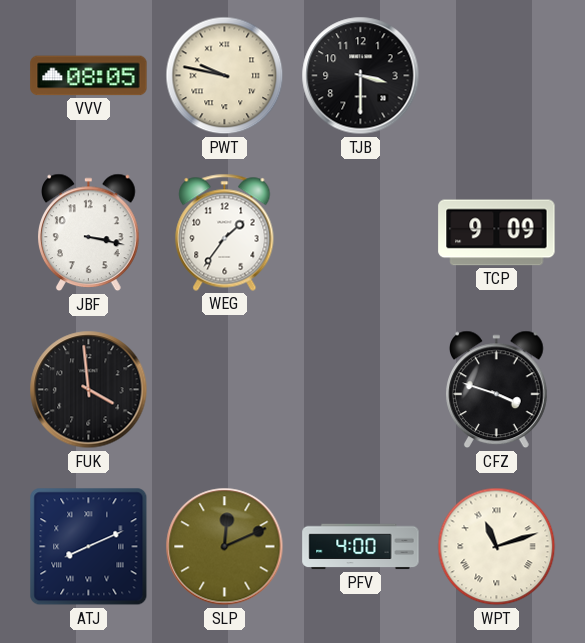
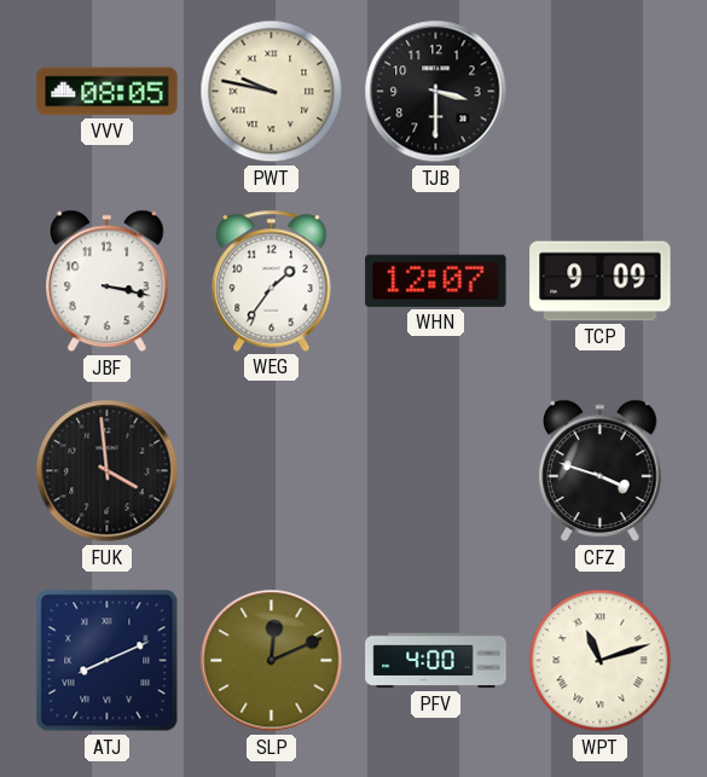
WHN: none -> 12:07 (436, 280)
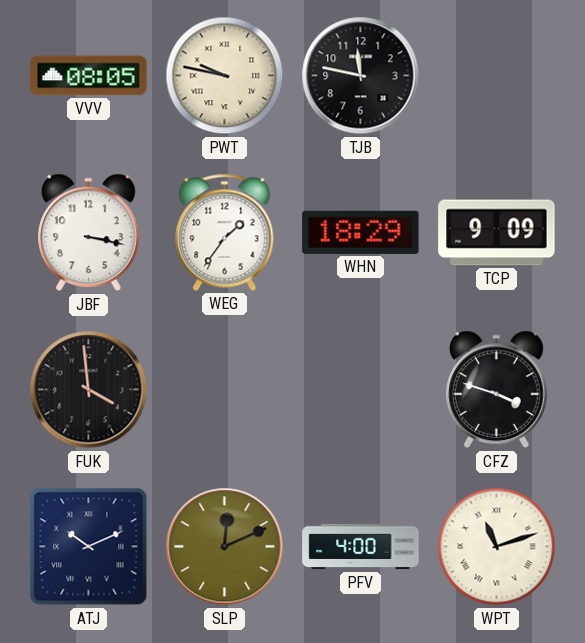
TJB: 3:30 -> 11:47 (361, 76)
WHN: 12:07 -> 18:29 (361, 232)
ATJ: 8:11 -> 10:11 (89, 547)
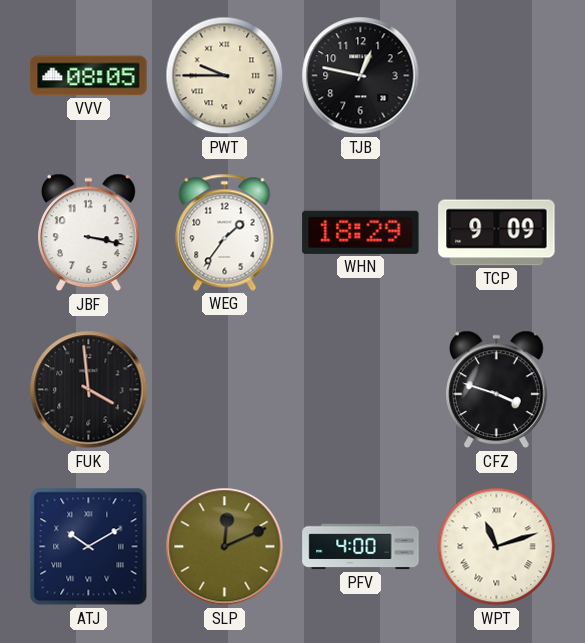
PWT: 9:47 -> 9:45 (225, 76)
TJB: 11:47 -> 12:47 (361, 76)
ATJ: 10:11 -> 10:10 (89, 547)
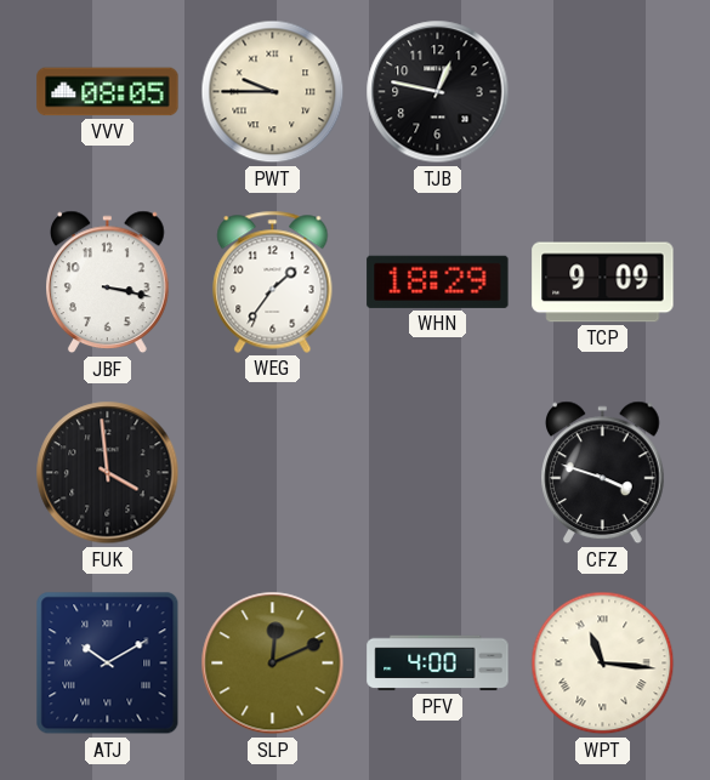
WPT: 11:12 -> 11:16 (603, 664)
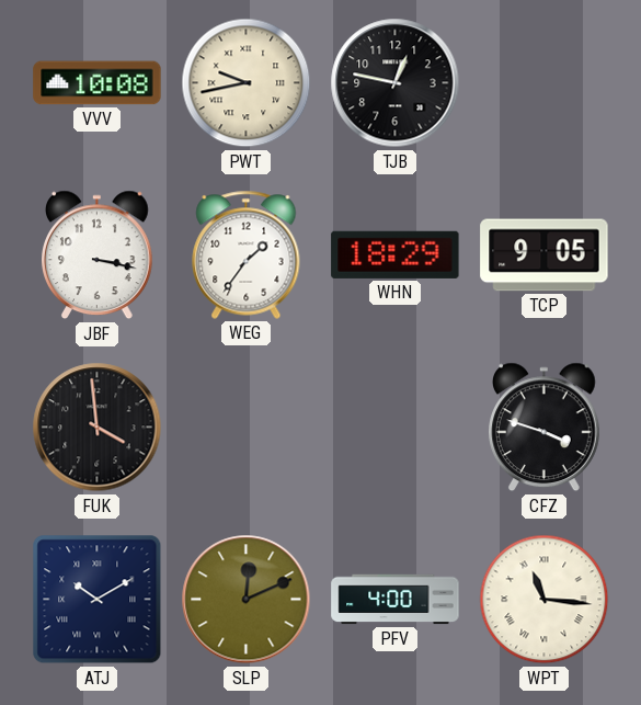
VVV: 08:05 -> 10:08 (98, 83)
PWT: 9:45 -> 9:43 (247, 83)
TCP: 9:09 -> 9:05 (545, 255)
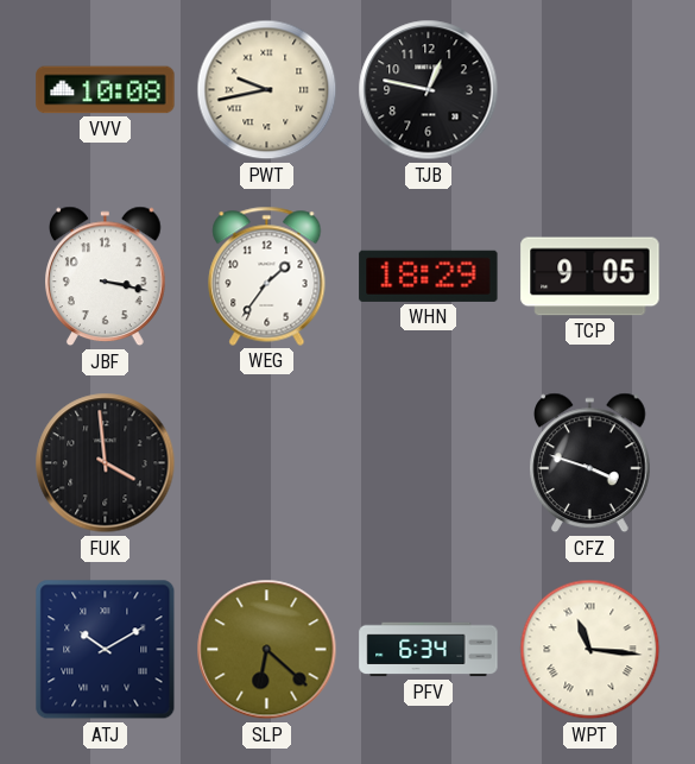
SLP: 12:11 -> 6:22 (267, 650)
PFV: 4:00 -> 6:34 (429, 650)
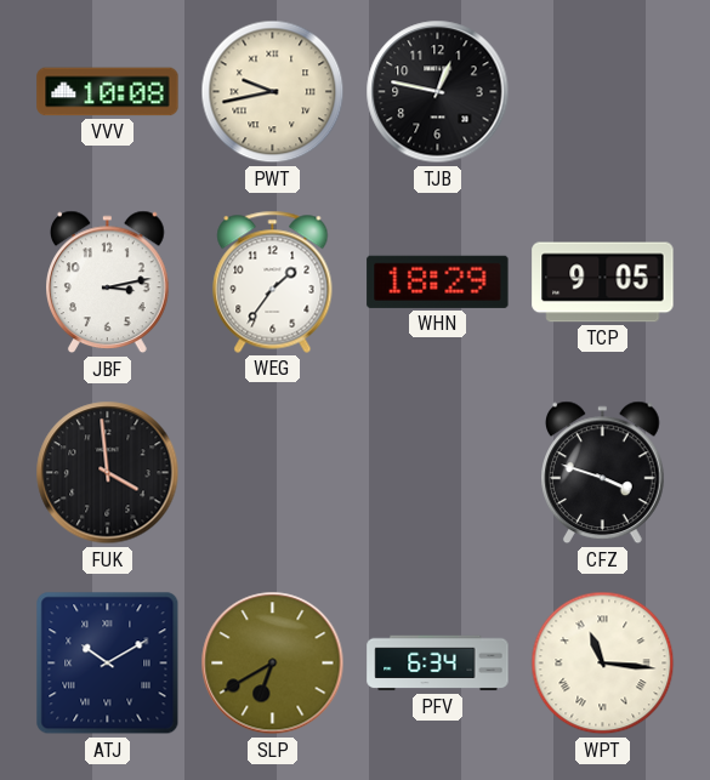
JBF: 3:17 -> 3:13 (108, 283)
SLP: 6:22 -> 6:40 (273, 664)
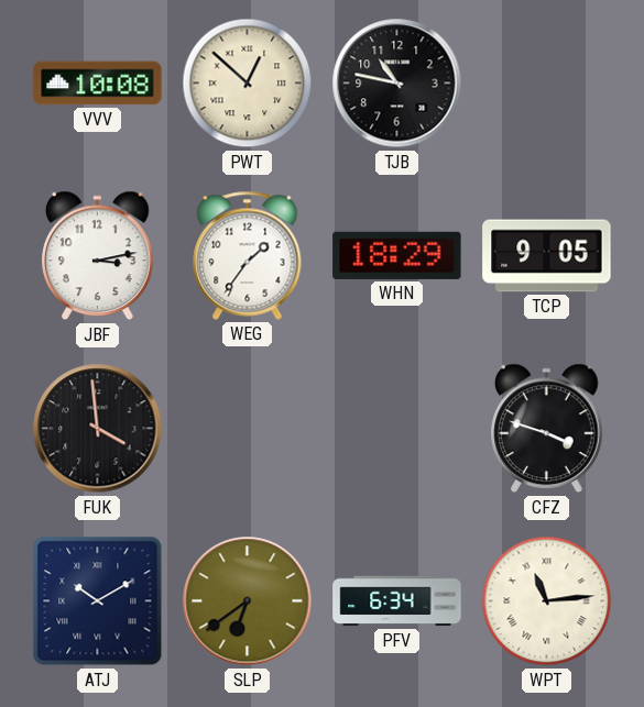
PWT: 9:43 -> 12:52 (248, 84)
TJB: 12:47 -> 10:47 (397, 84)
SLP: 6:40 -> 6:39 (248, 601)
WPT: 11:16 -> 11:14 (547, 601)
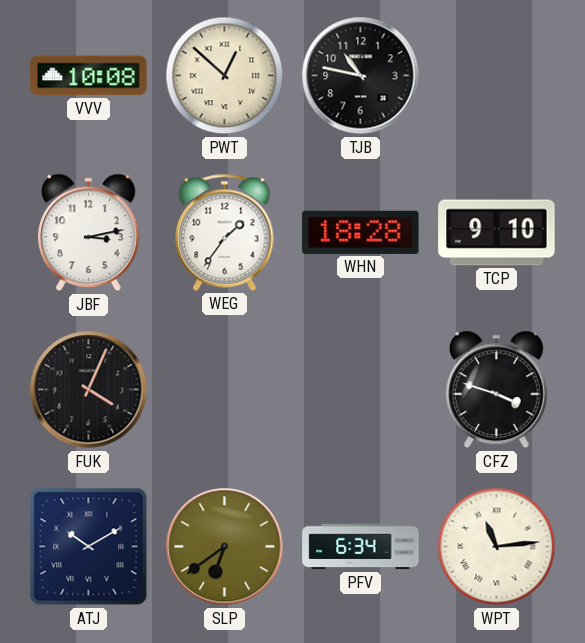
WHN: 18:29 -> 18:28 (361, 232)
TCP: 9:05 -> 9:10 (497, 233)
FUK: 3:59 -> 4:04 (89, 390)
